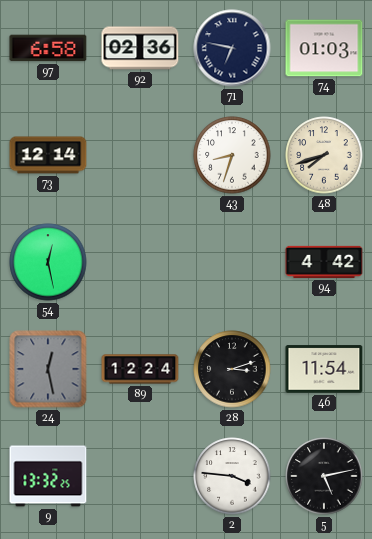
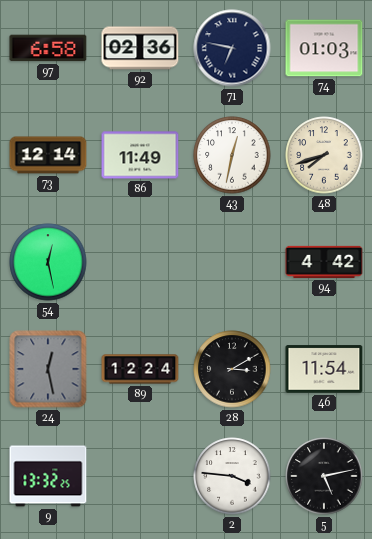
86: none -> 11:49 (140, 155)
43: 8:33 -> 12:32 (232, 155)
28: 3:12 -> 3:10 (232, 369)
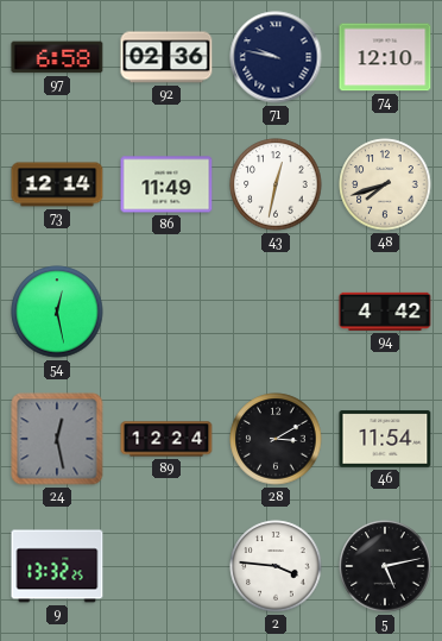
71: 6:47 -> 9:47 (276, 57)
74: 01:03 -> 12:10 (385, 57)
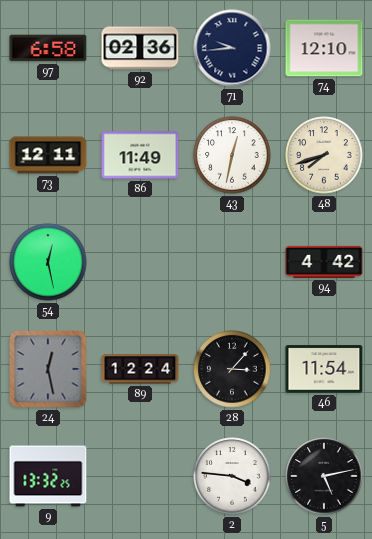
71: 9:47 -> 9:44 (232, 48)
73: 12:14 -> 12:11 (48, 155)
28: 3:10 -> 3:07 (232, 369)
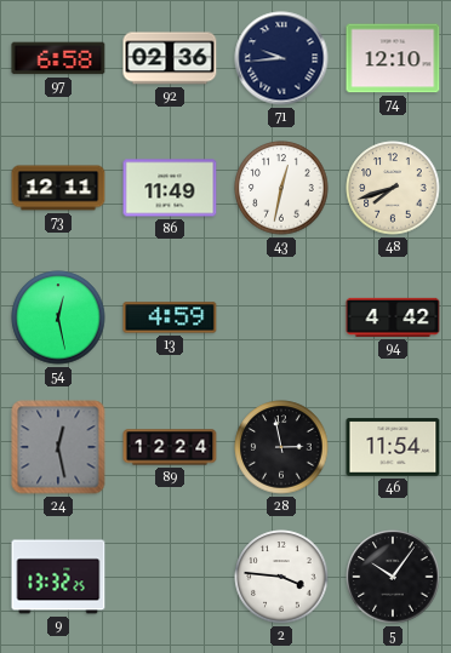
13: none -> 4:59 (170, 317)
28: 3:07 -> 2:58 (281, 447)
5: 5:13 -> 10:06 (393, 577)
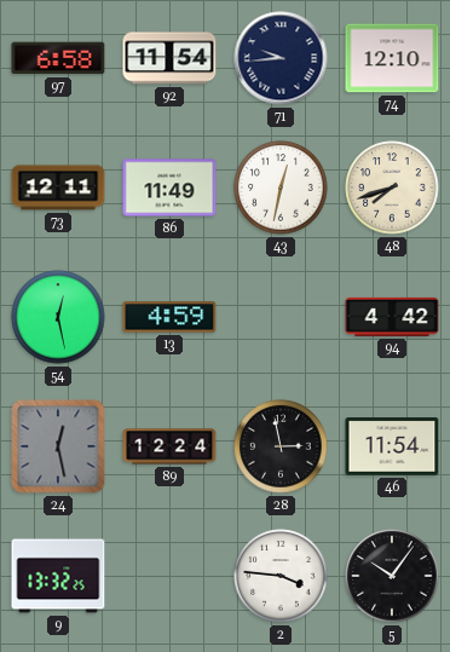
92: 02:36 -> 11:54 (169, 58)
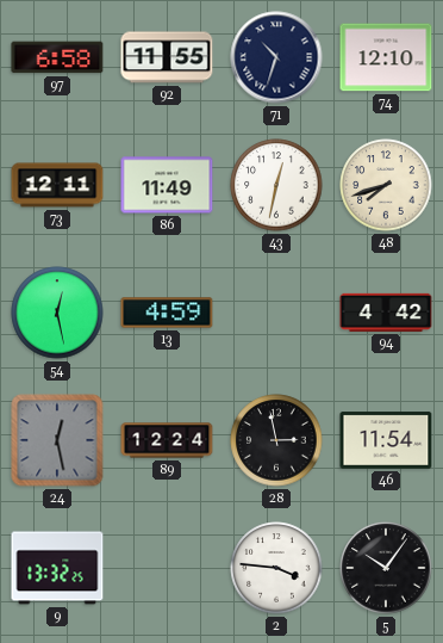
92: 11:54 -> 11:55 (167, 57)
71: 9:44 -> 10:33 (276, 57)
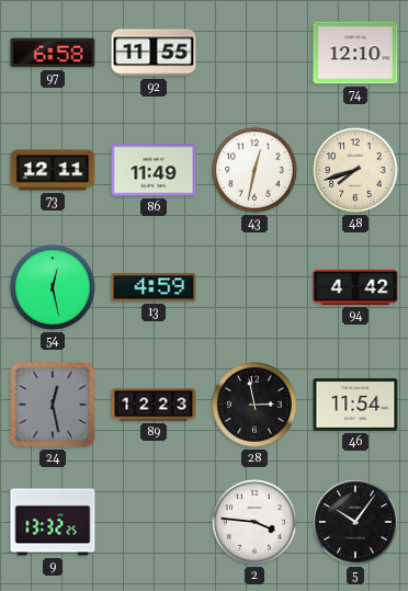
71: 10:33 -> none (276, 57)
89: 12:24 -> 12:23 (154, 405)
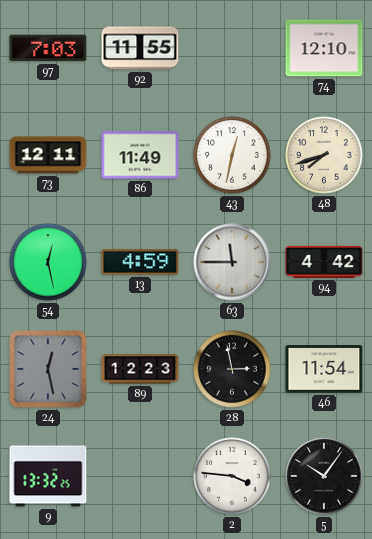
97: 6:58 -> 7:03 (48, 48)
63: none -> 11:45 (232, 262)
